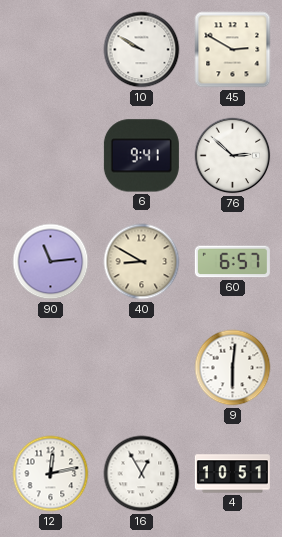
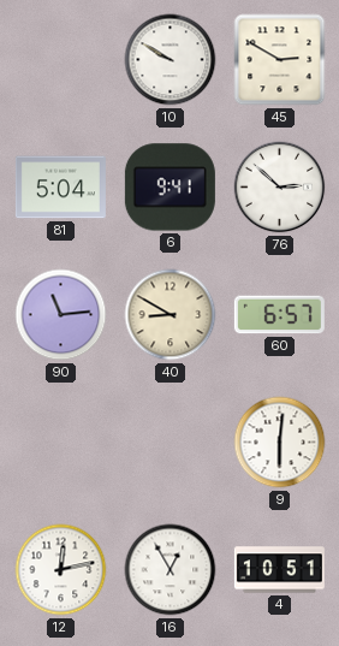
81: none -> 5:04 (60, 188)
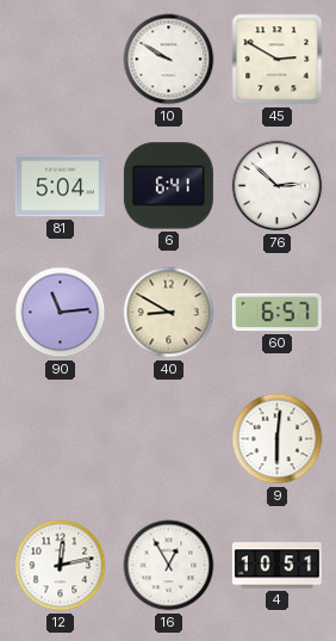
6: 9:41 -> 6:41 (168, 186)
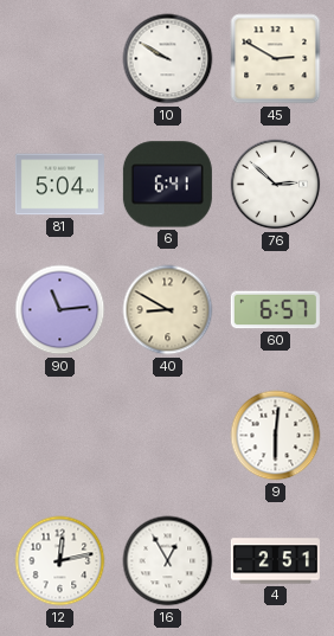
4: 10:51 -> 2:51 (275, 561)
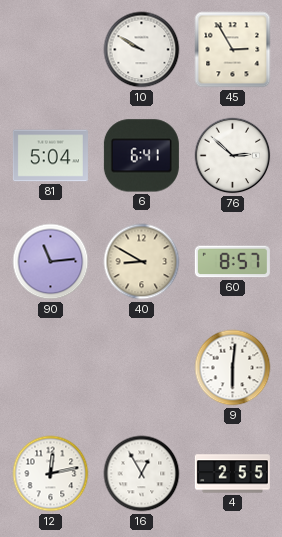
45: 2:50 -> 2:55 (233, 50)
60: 6:57 -> 8:57 (232, 262)
4: 2:51 -> 2:55 (232, 474)
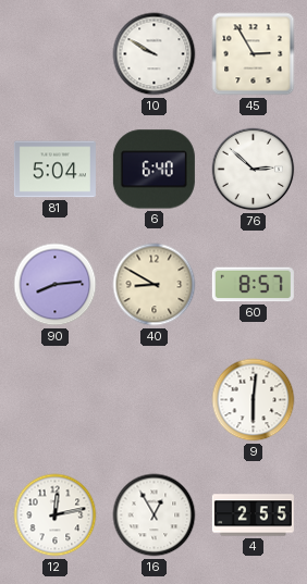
6: 6:41 -> 6:40 (153, 170)
90: 11:14 -> 8:14 (56, 285)
